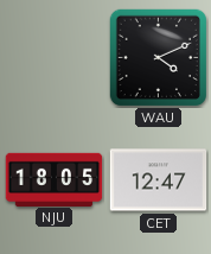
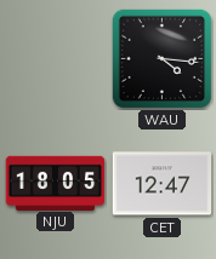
WAU: 4:11 -> 4:16 (161, 58)
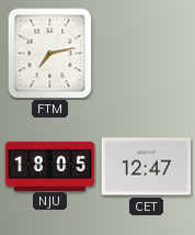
FTM: none -> 7:13 (50, 54)
WAU: 4:16 -> none (161, 58)
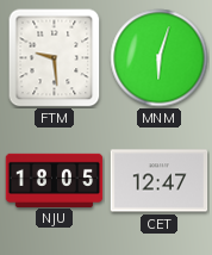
FTM: 7:13 -> 9:29 (55, 58)
MNM: none -> 6:03 (160, 58)
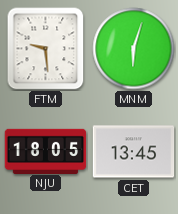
CET: 12:47 -> 13:45 (134, 152)
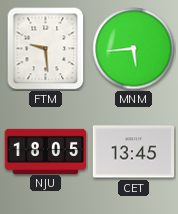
MNM: 6:03 -> 5:44 (134, 49)
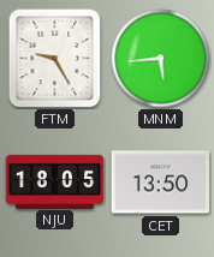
FTM: 9:29 -> 9:25 (55, 59)
CET: 13:45 -> 13:50 (161, 183)
